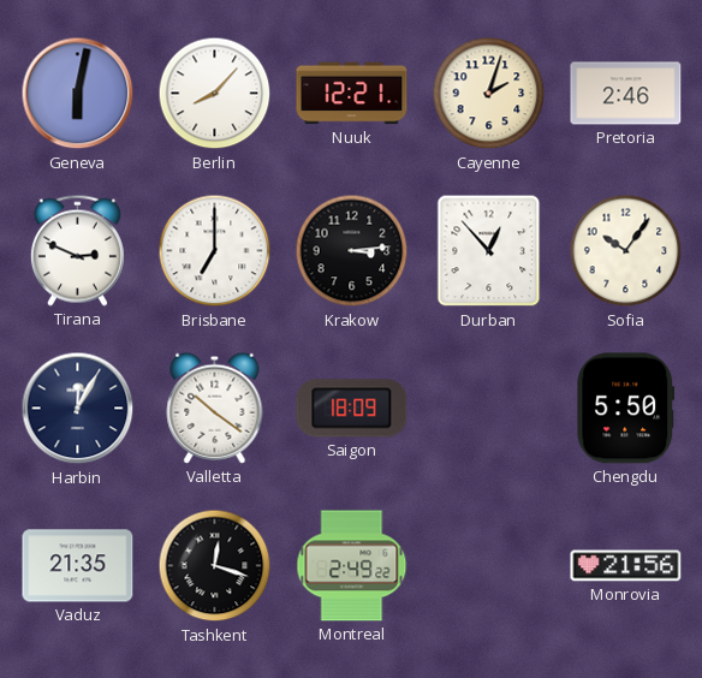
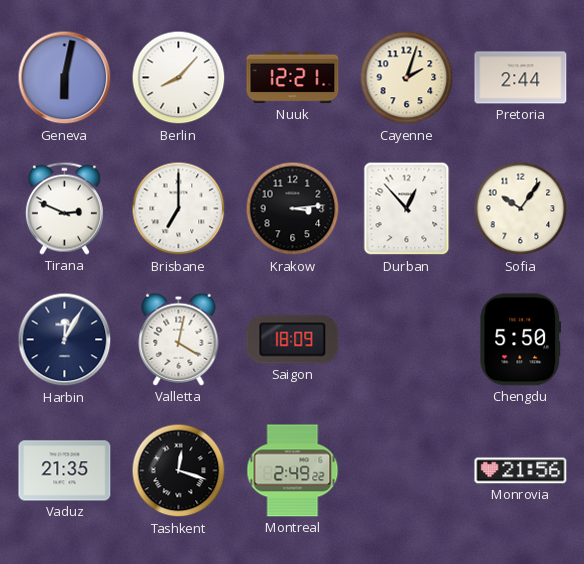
Pretoria: 2:46 -> 2:44 (521, 78)
Valletta: 10:21 -> 4:02 (179, 339)
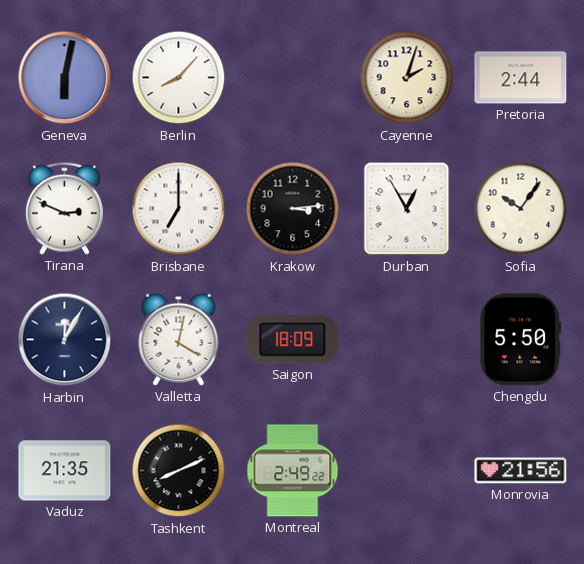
Nuuk: 12:21 -> none (293, 78)
Durban: 12:53 -> 12:55 (407, 209)
Tashkent: 12:18 -> 8:11 (179, 471)
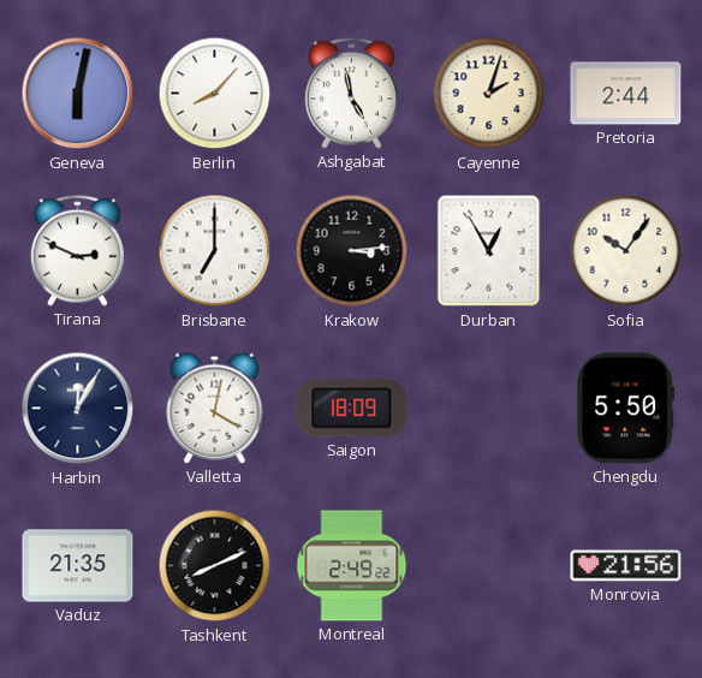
Ashgabat: none -> 4:58 (351, 93)
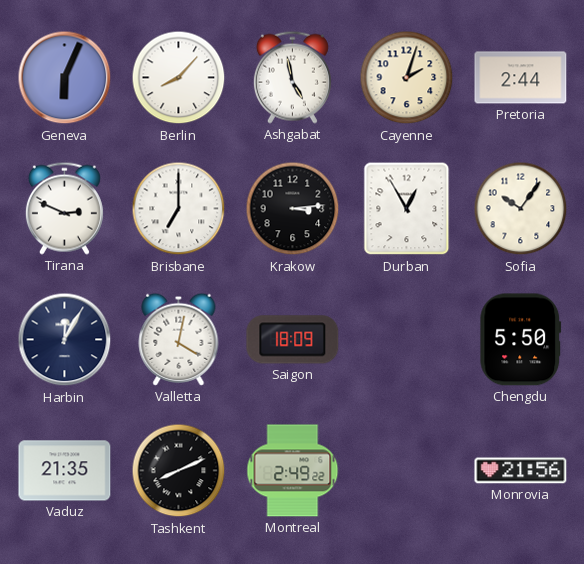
Geneva: 6:02 -> 6:04 (65, 78)
